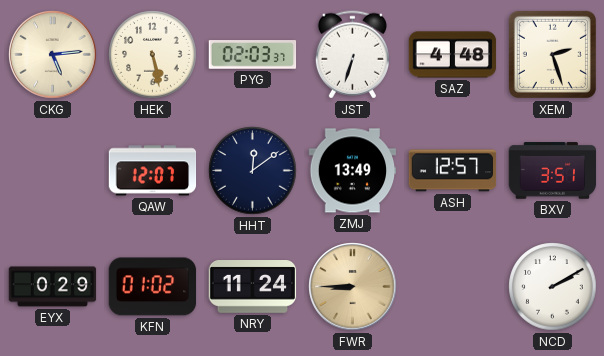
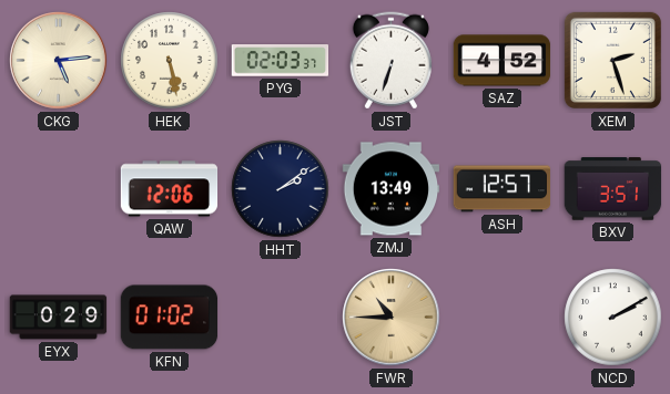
SAZ: 4:48 -> 4:52 (502, 61)
QAW: 12:07 -> 12:06 (170, 189)
HHT: 12:09 -> 2:09 (281, 189)
NRY: 11:24 -> none (253, 287)
FWR: 8:45 -> 10:45 (392, 318)
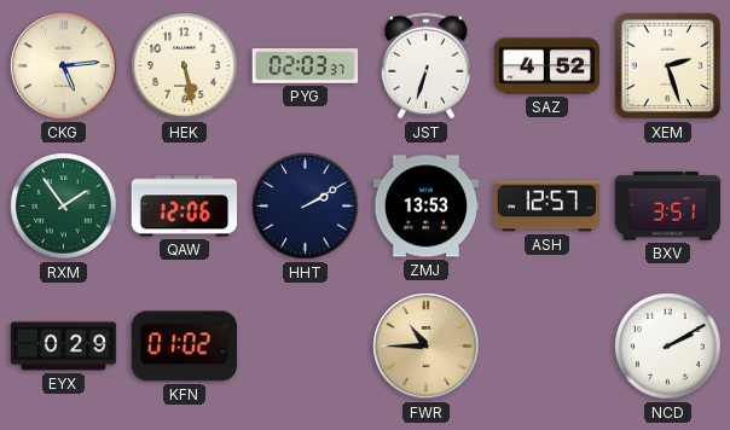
RXM: none -> 1:54 (64, 207)
HHT: 2:09 -> 2:10 (306, 207)
ZMJ: 13:49 -> 13:53 (427, 207)
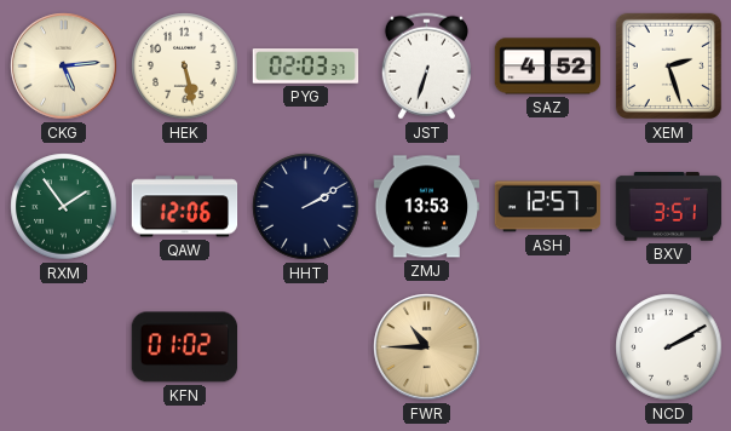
EYX: 0:29 -> none (64, 347)
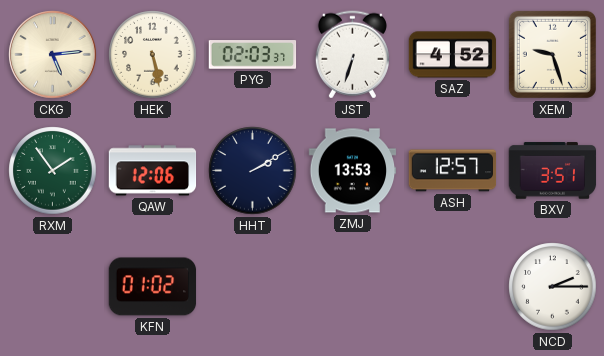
XEM: 2:27 -> 9:27 (552, 54)
FWR: 10:45 -> none (427, 347)
NCD: 2:10 -> 2:15 (553, 287)
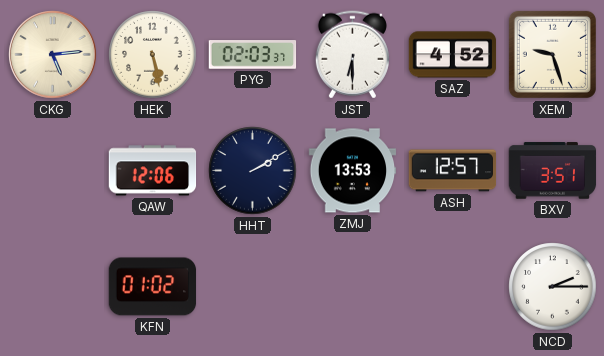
JST: 6:33 -> 6:30 (352, 55)
RXM: 1:54 -> none (53, 171)
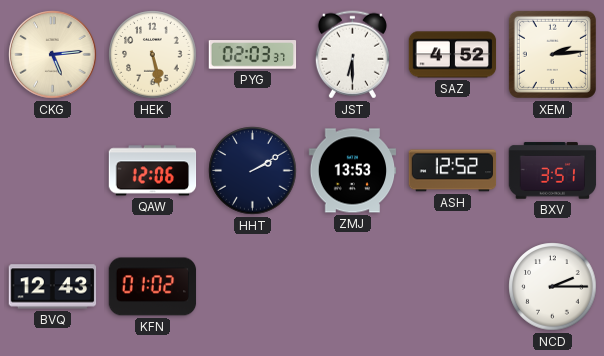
XEM: 9:27 -> 2:14 (552, 54)
ASH: 12:57 -> 12:52 (453, 171)
BVQ: none -> 12:43 (53, 287)
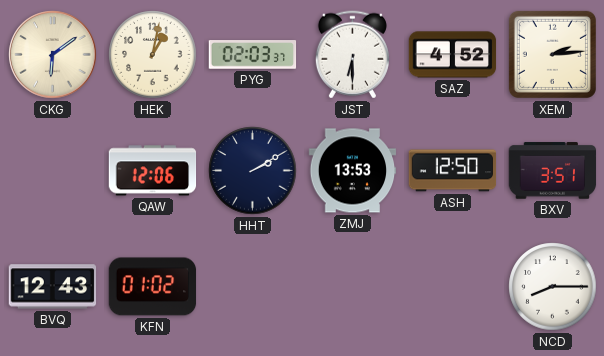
CKG: 5:14 -> 6:09 (53, 55)
HEK: 5:28 -> 1:02 (153, 55)
ASH: 12:52 -> 12:50 (453, 171)
NCD: 2:15 -> 8:15 (553, 287)
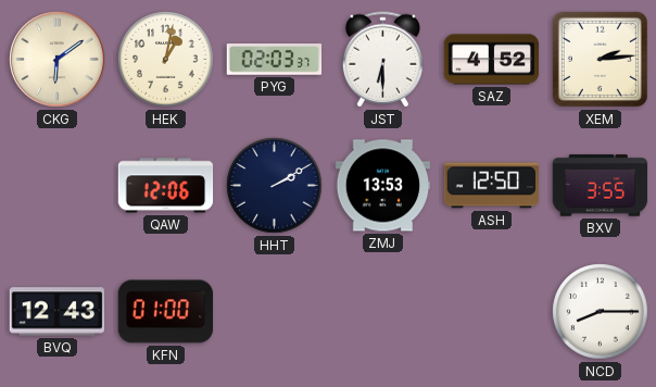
BXV: 3:51 -> 3:55 (601, 186)
KFN: 01:02 -> 01:00 (166, 312)
